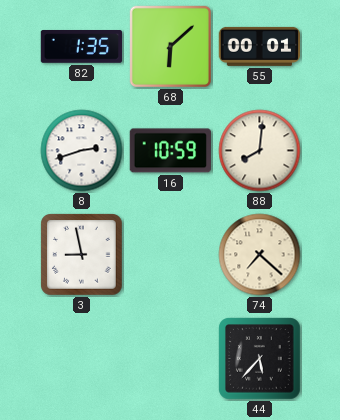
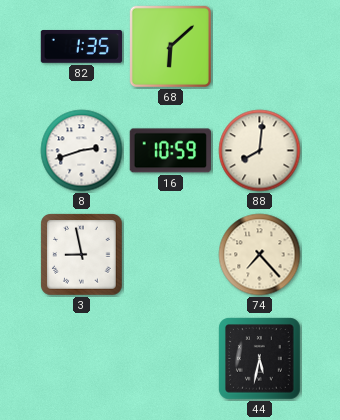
55: 00:01 -> none (260, 46)
74: 7:22 -> 7:23 (260, 255)
44: 5:37 -> 5:32 (260, 359)
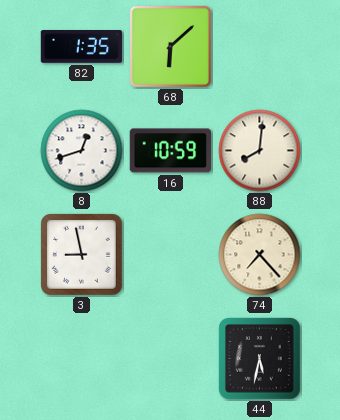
8: 2:42 -> 12:42 (82, 151)
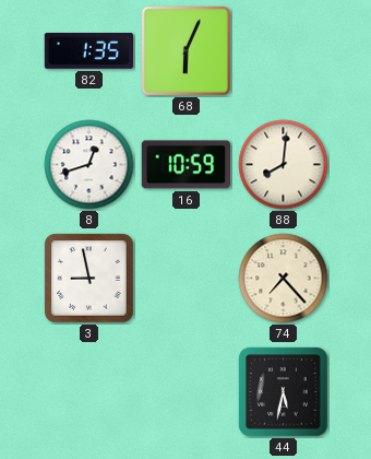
68: 6:08 -> 6:04 (185, 50)
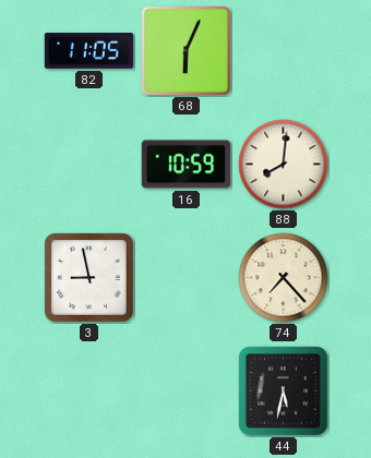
82: 1:35 -> 11:05 (89, 51)
8: 12:42 -> none (89, 165)
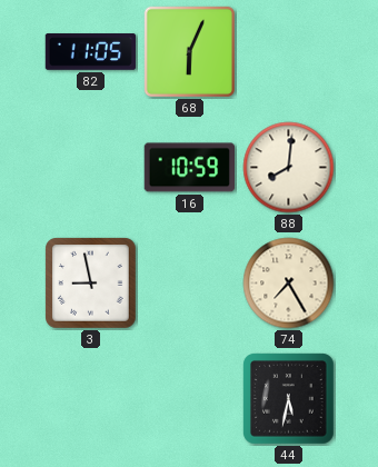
74: 7:23 -> 7:25 (289, 284)
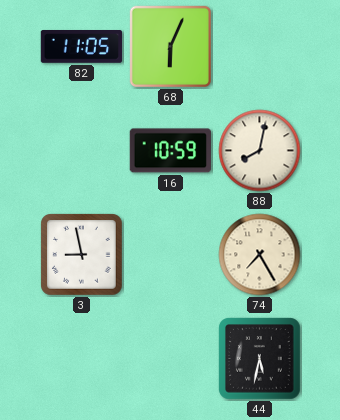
88: 8:01 -> 8:02 (260, 151)
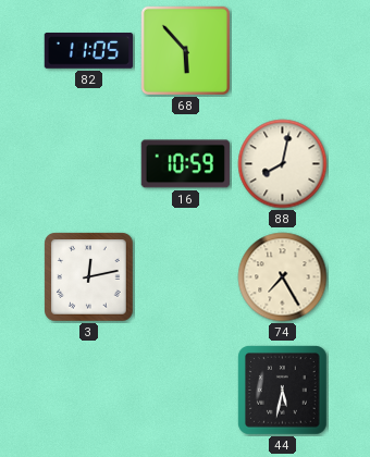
68: 6:04 -> 5:53 (185, 50)
3: 8:58 -> 12:13 (89, 277)
